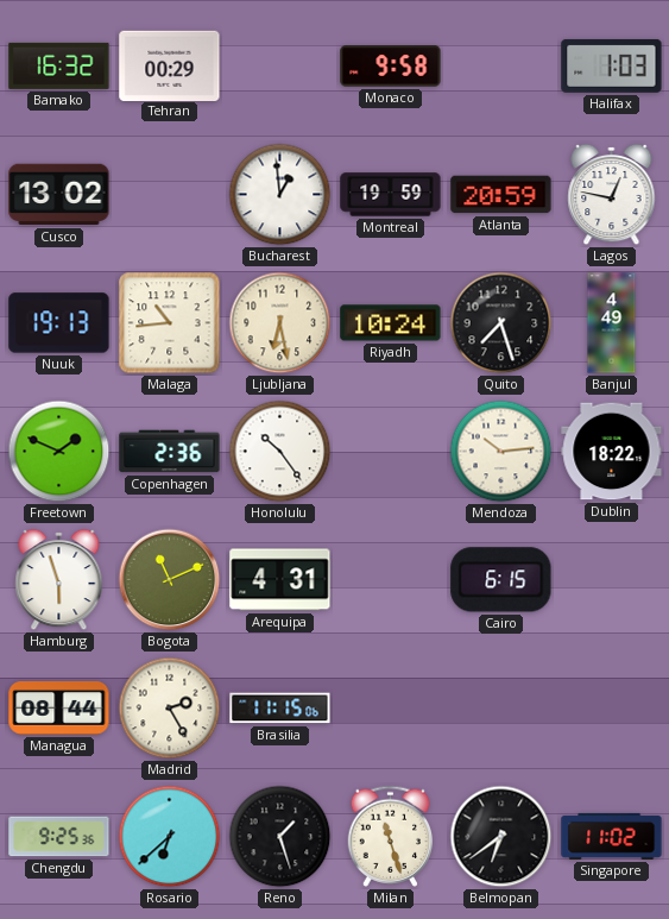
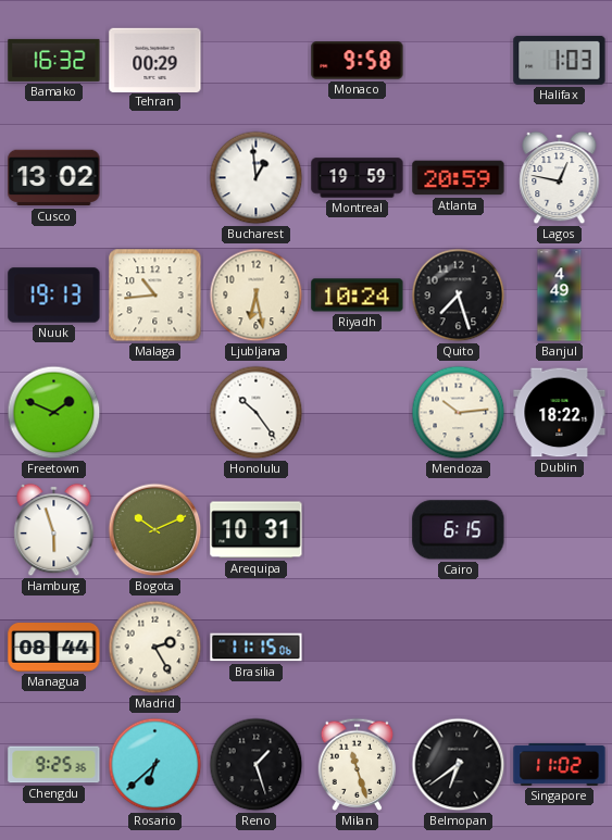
Copenhagen: 2:36 -> none (170, 452)
Bogota: 11:11 -> 10:11 (155, 530)
Arequipa: 4:31 -> 10:31 (257, 530)
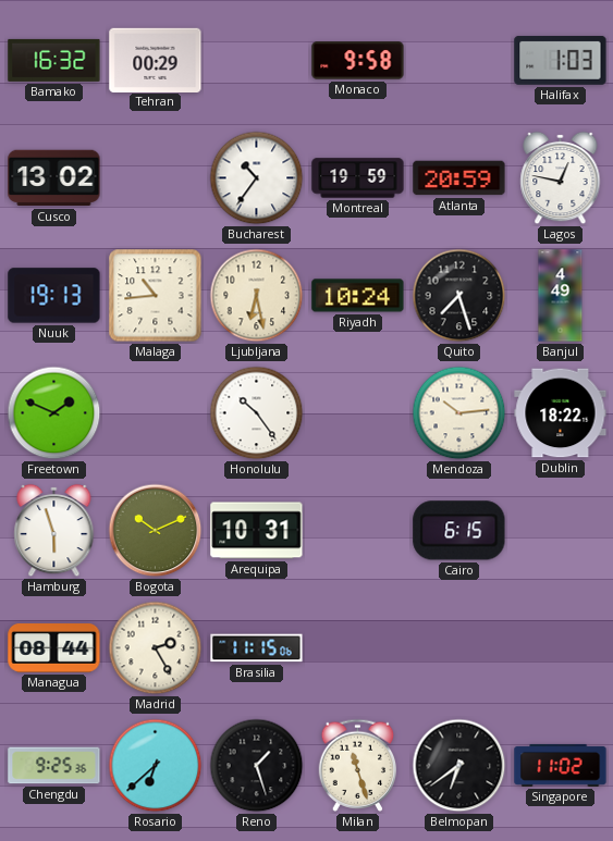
Bucharest: 12:59 -> 10:36 (257, 178)
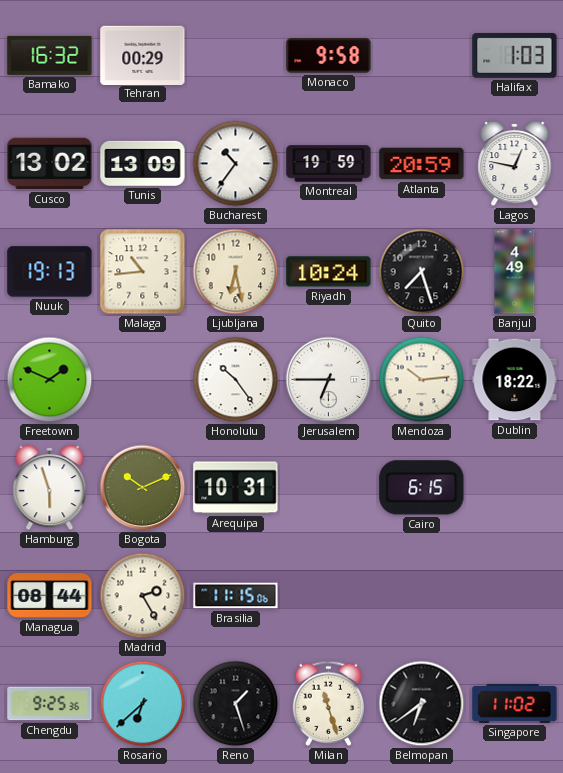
Tunis: none -> 13:09 (143, 163)
Jerusalem: none -> 6:45 (329, 380)
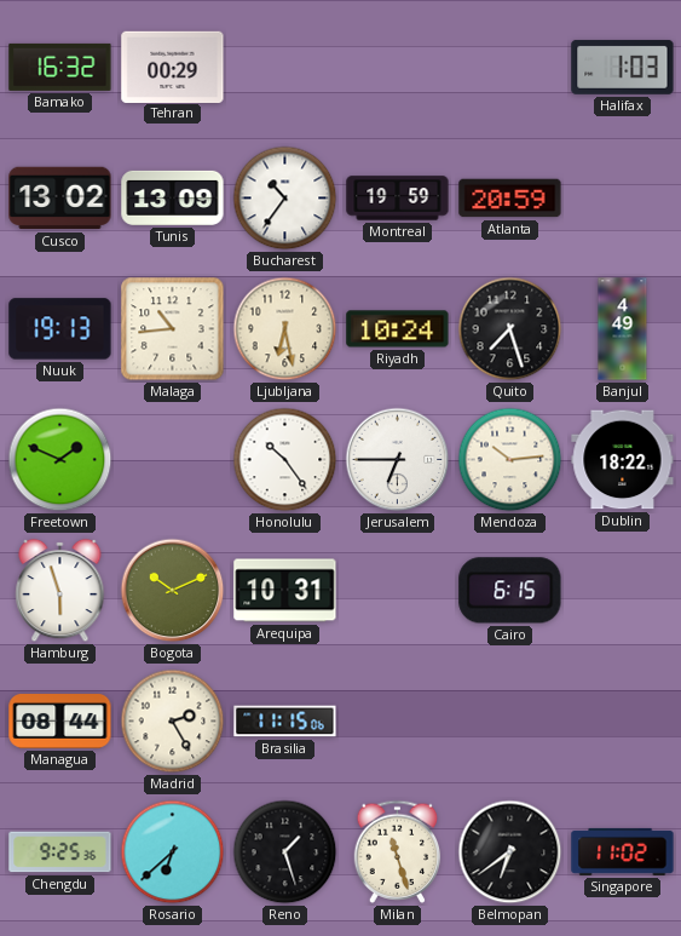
Monaco: 9:58 -> none (329, 56)
Lagos: 12:47 -> none (515, 164)
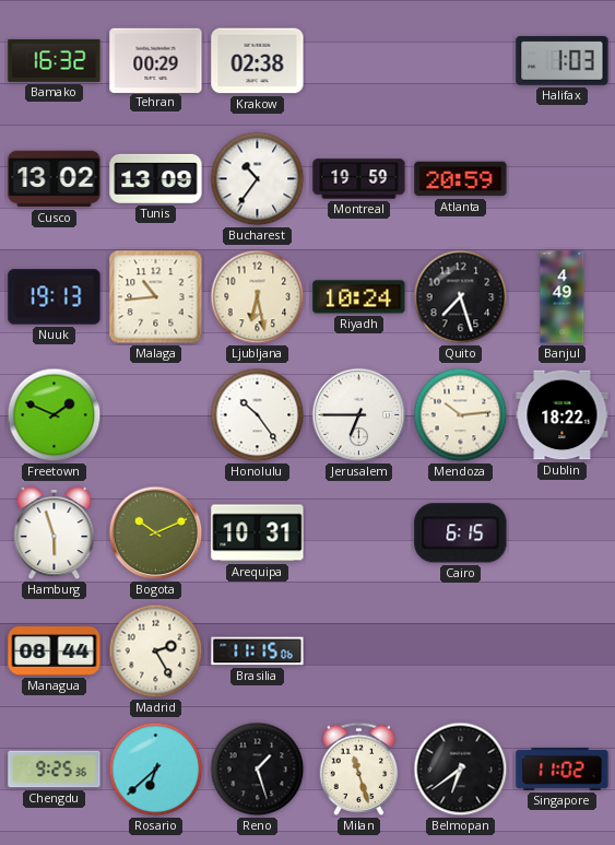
Krakow: none -> 02:38 (258, 61)
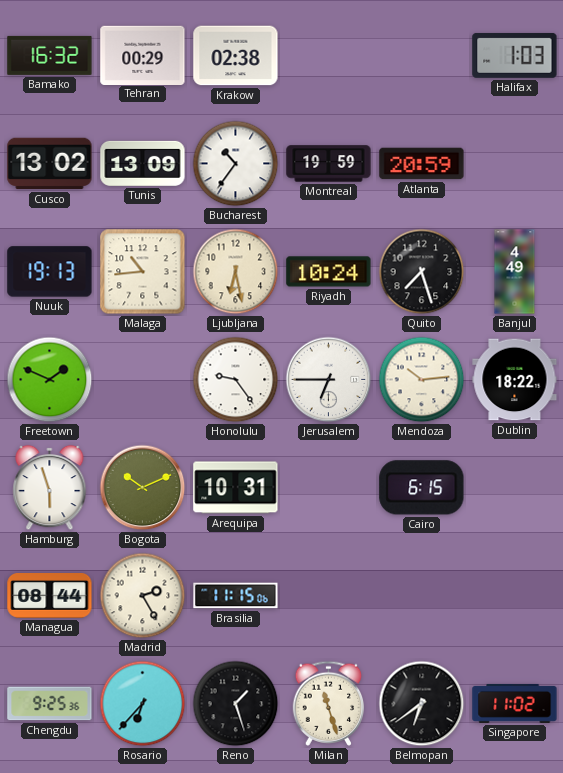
Honolulu: 10:24 -> 9:24 (236, 380)
Rosario: 6:38 -> 6:37 (143, 704)
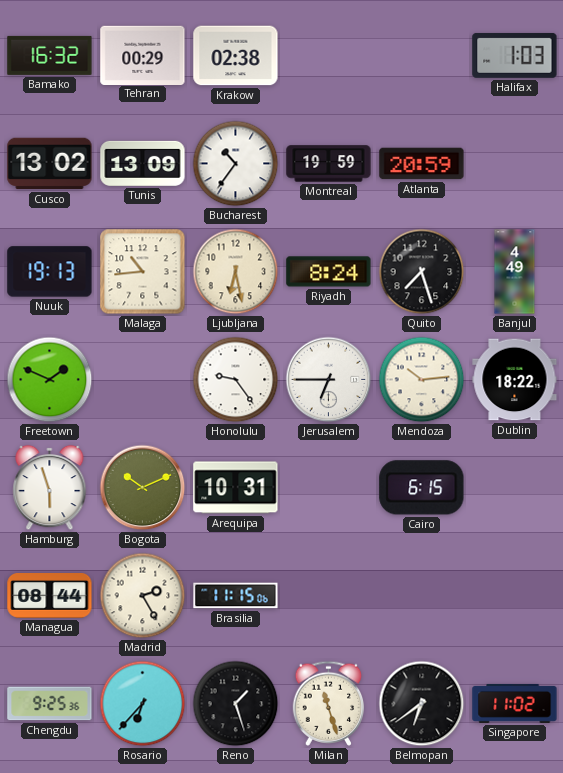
Riyadh: 10:24 -> 8:24 (329, 272)
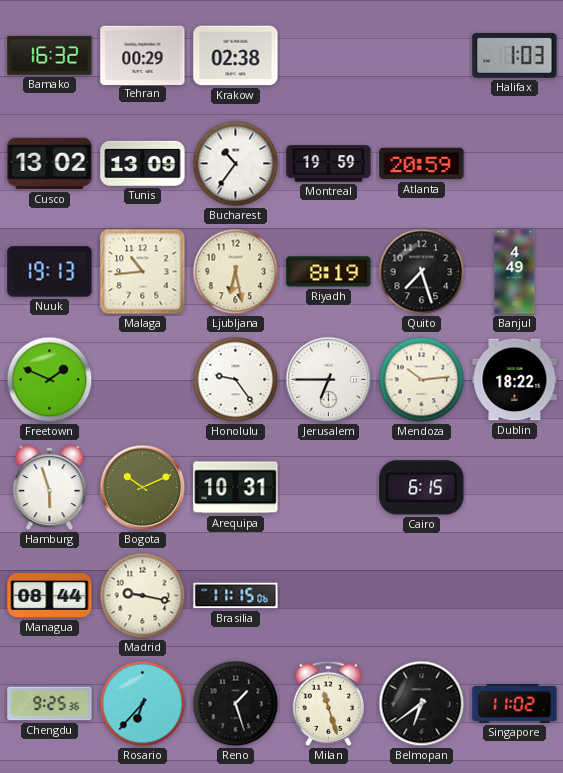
Riyadh: 8:24 -> 8:19 (329, 272)
Madrid: 2:25 -> 9:17 (143, 596)
